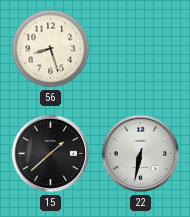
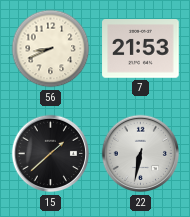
56: 8:27 -> 8:41 (51, 49)
7: none -> 21:53 (141, 49)
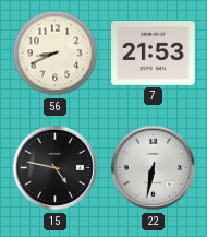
15: 1:38 -> 4:47 (56, 168)
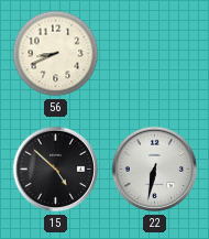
7: 21:53 -> none (154, 54)
15: 4:47 -> 4:52 (56, 170)
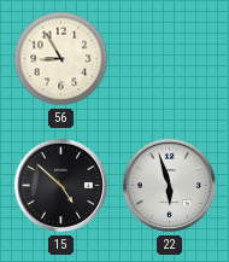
56: 8:41 -> 8:55 (61, 59)
22: 6:32 -> 5:57 (170, 186)
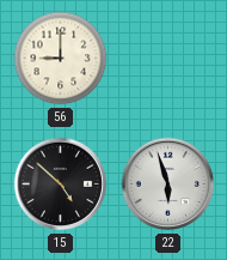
56: 8:55 -> 9:00 (61, 59)
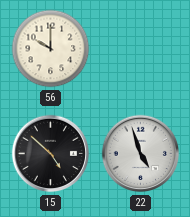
56: 9:00 -> 10:00 (51, 49)
22: 5:57 -> 4:57 (141, 154)
